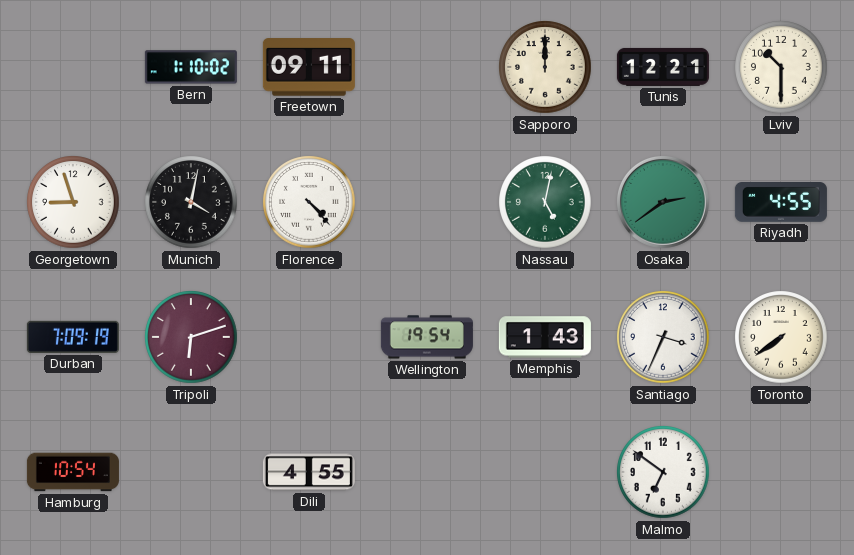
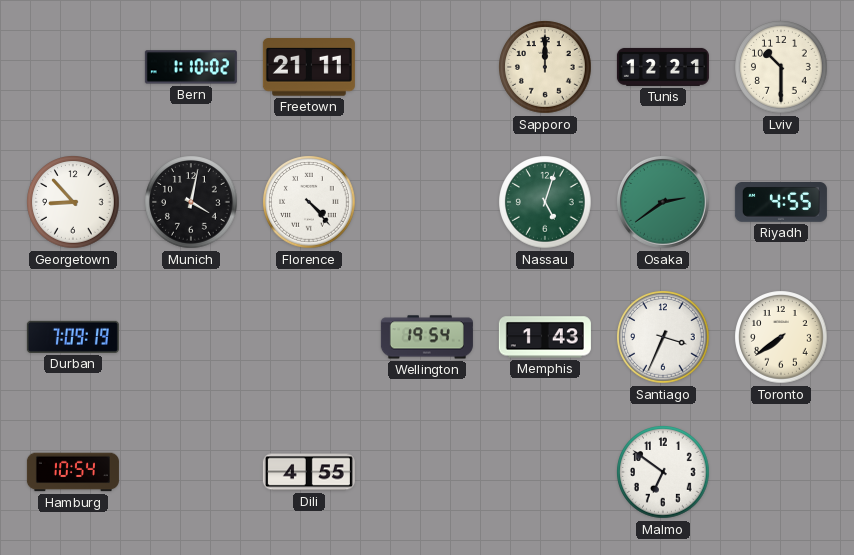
Freetown: 09:11 -> 21:11 (309, 67)
Georgetown: 8:57 -> 8:53 (73, 202)
Nassau: 5:02 -> 5:03 (545, 202)
Tripoli: 6:12 -> none (191, 337)
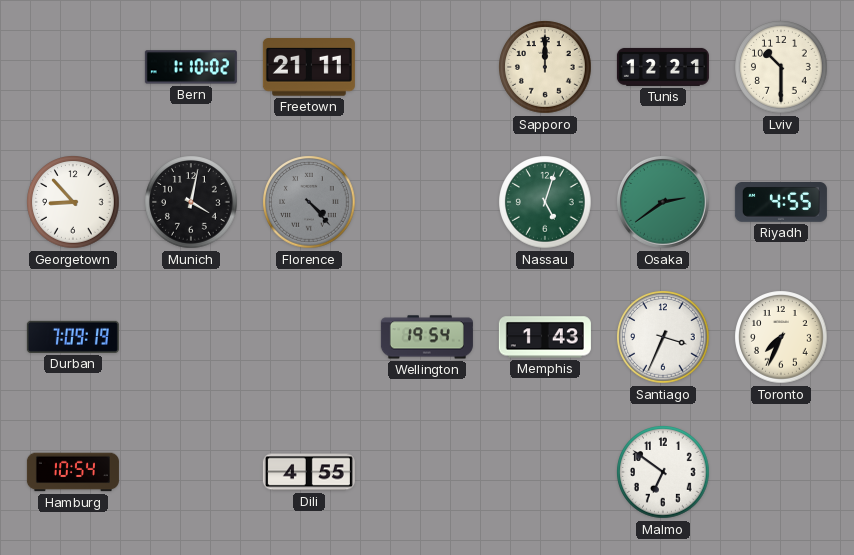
Florence dial: white -> grey (309, 202)
Toronto: 7:39 -> 7:34 (781, 337)
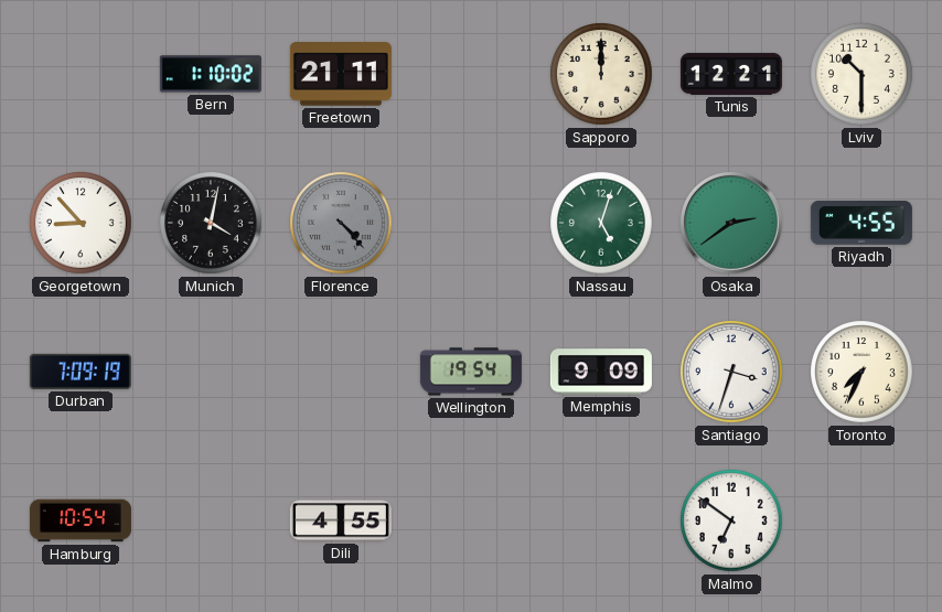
Memphis: 1:43 -> 9:09 (601, 372)
Santiago: 3:34 -> 3:33 (731, 372)
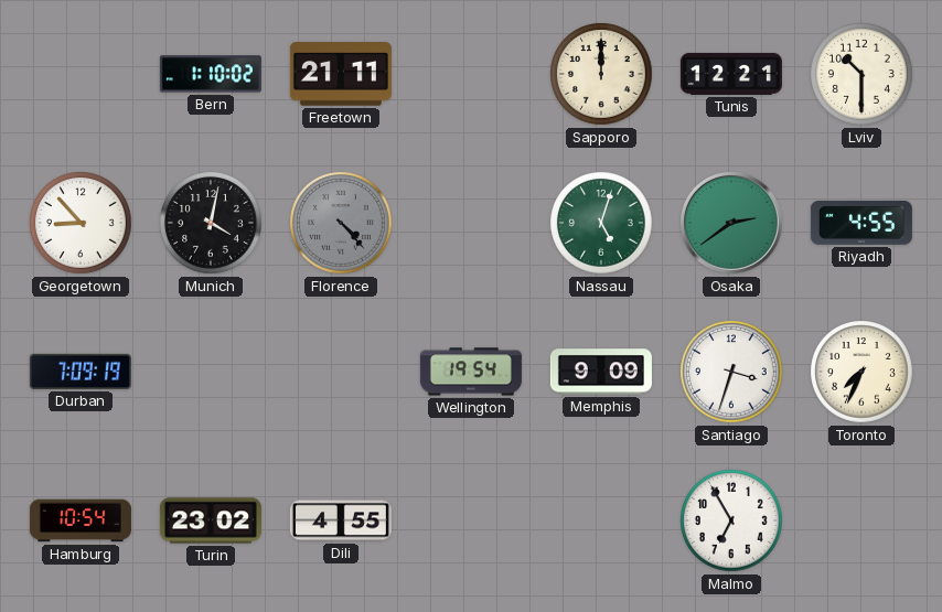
Turin: none -> 23:02 (211, 520)
Malmo: 6:51 -> 6:55 (731, 520)
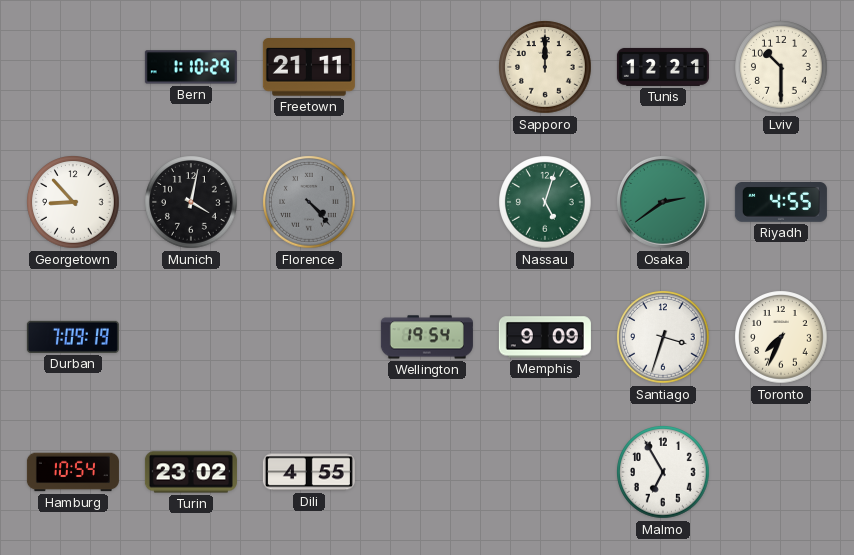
Bern: 1:10:02 -> 1:10:29 (191, 67)
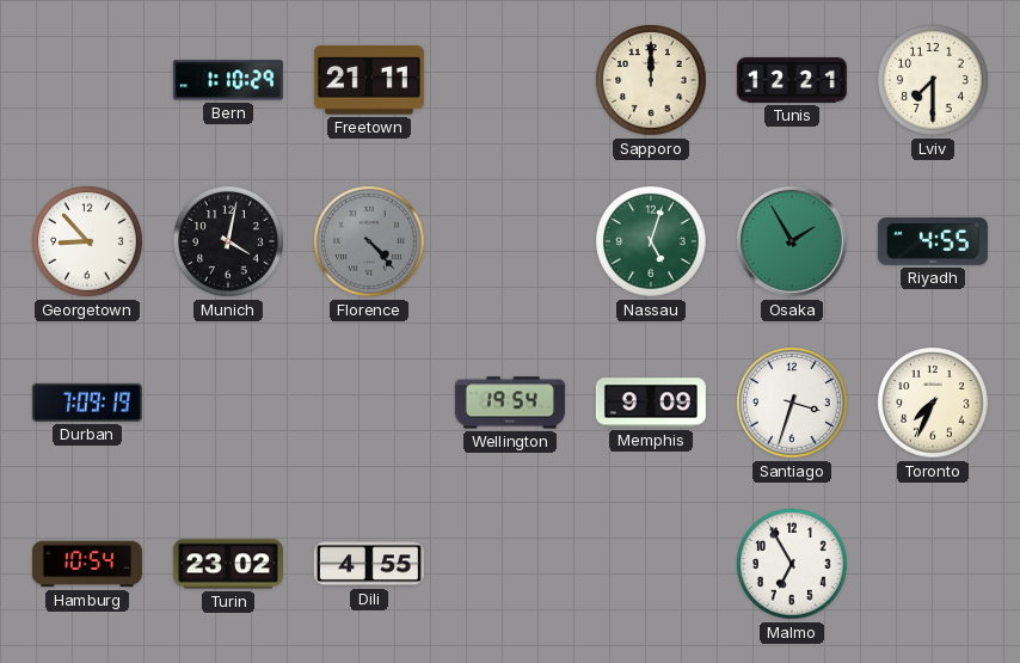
Lviv: 10:30 -> 7:30 (933, 80)
Osaka: 2:39 -> 1:55 (793, 243)
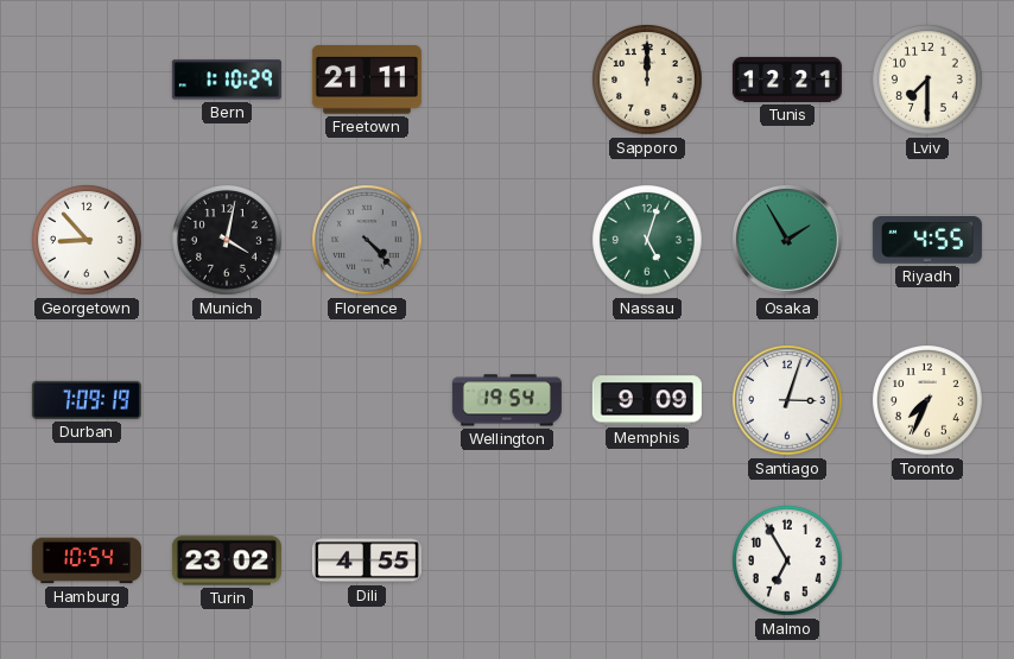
Santiago: 3:33 -> 3:03 (787, 400)
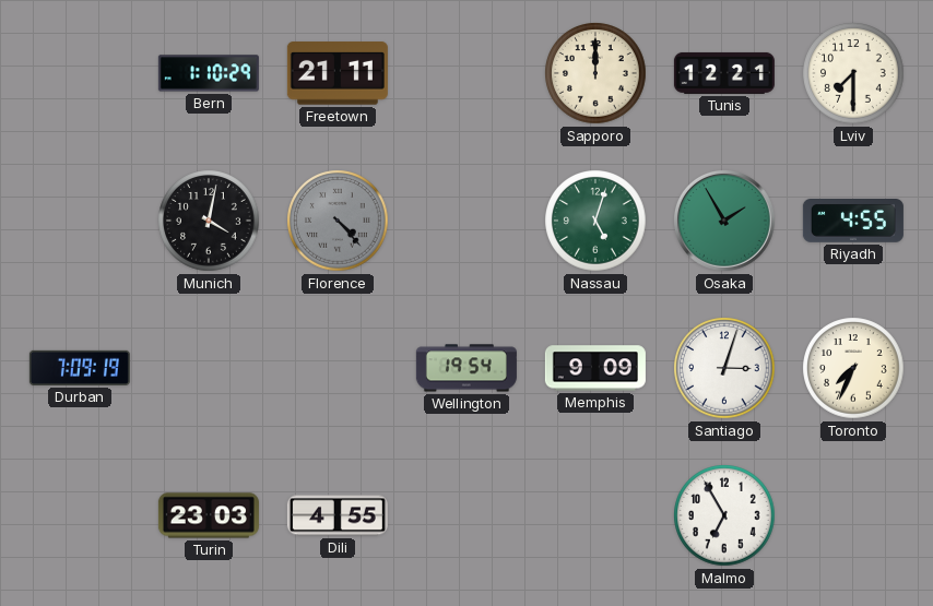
Georgetown: 8:53 -> none (87, 240)
Hamburg: 10:54 -> none (87, 560)
Turin: 23:02 -> 23:03 (209, 515)
